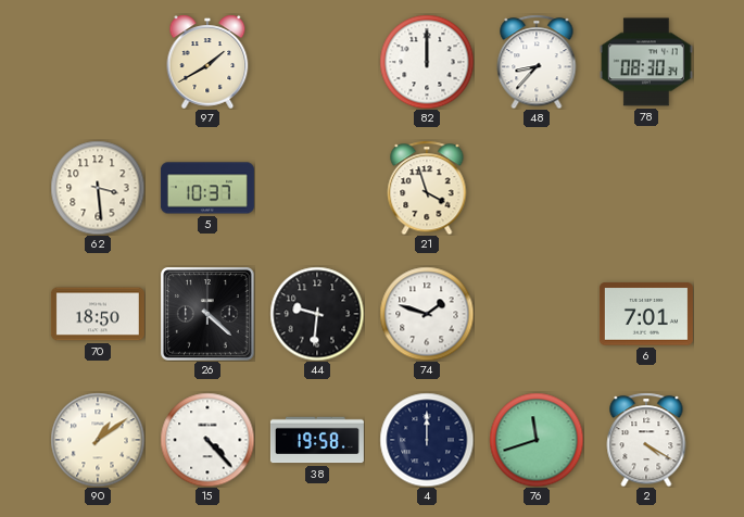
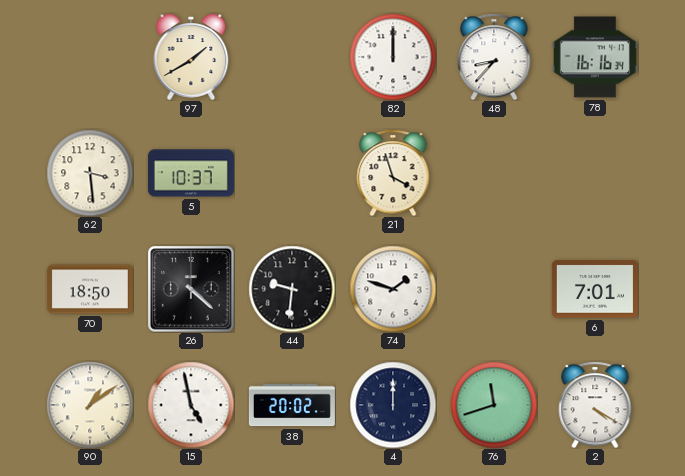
78: 08:30 -> 16:16 (595, 57)
15: 4:23 -> 4:58 (191, 405)
38: 19:58 -> 20:02 (292, 405)
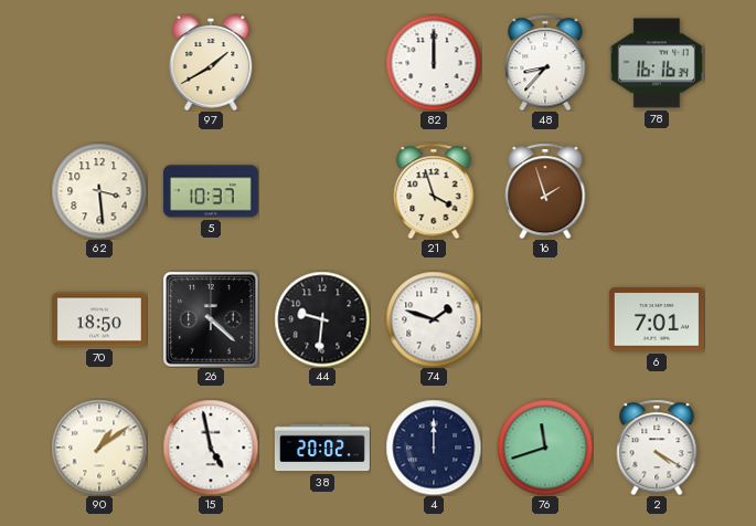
16: none -> 1:57 (545, 191)
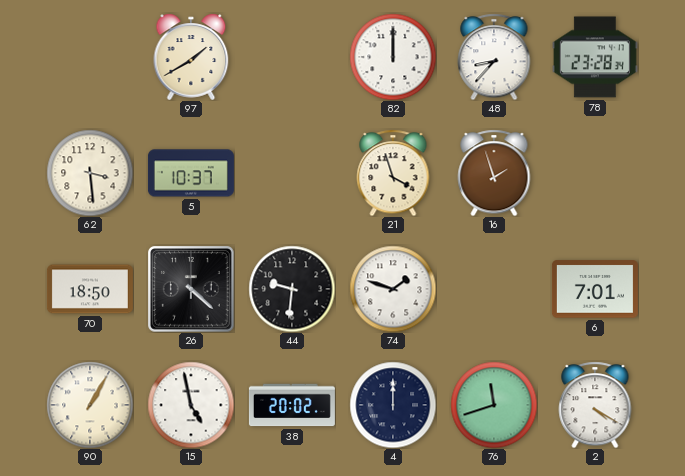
78: 16:16 -> 23:28 (595, 57)
90: 1:09 -> 1:05 (90, 405)
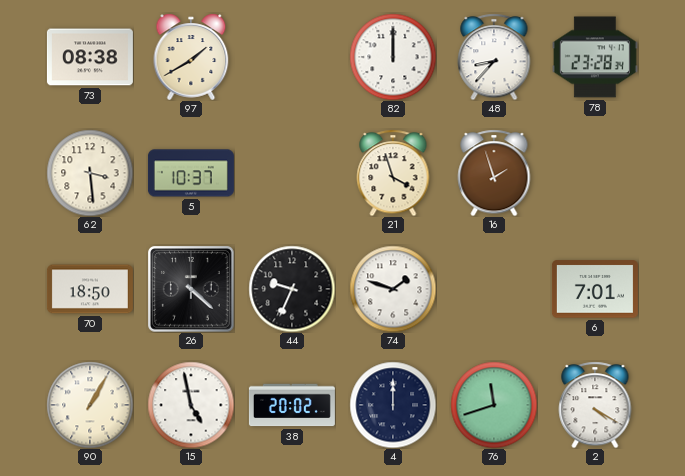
73: none -> 08:38 (90, 57)
44: 9:31 -> 9:34 (292, 289)
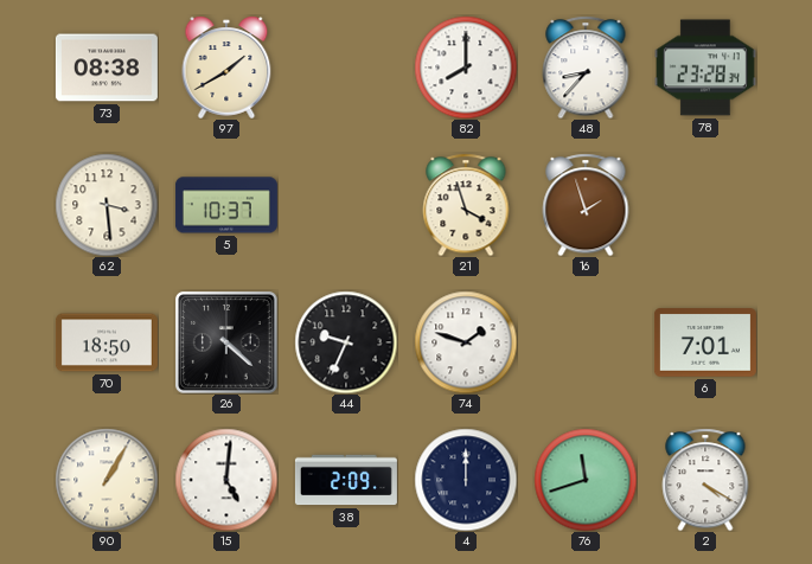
82: 12:00 -> 8:00 (466, 68)
15: 4:58 -> 5:01 (226, 480)
38: 20:02 -> 2:09 (346, 480)
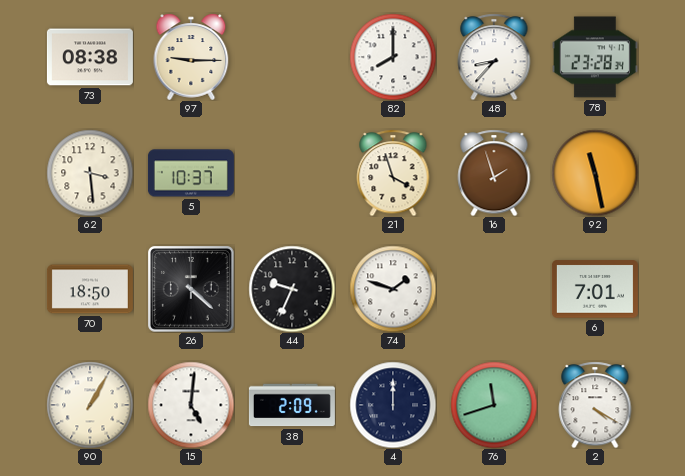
97: 1:40 -> 9:15 (191, 57)
92: none -> 11:28 (595, 173)
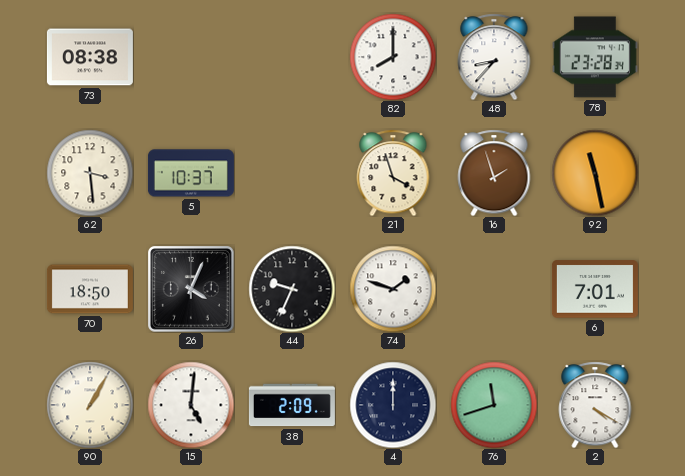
97: 9:15 -> none (191, 57)
26: 4:22 -> 4:04 (191, 289)
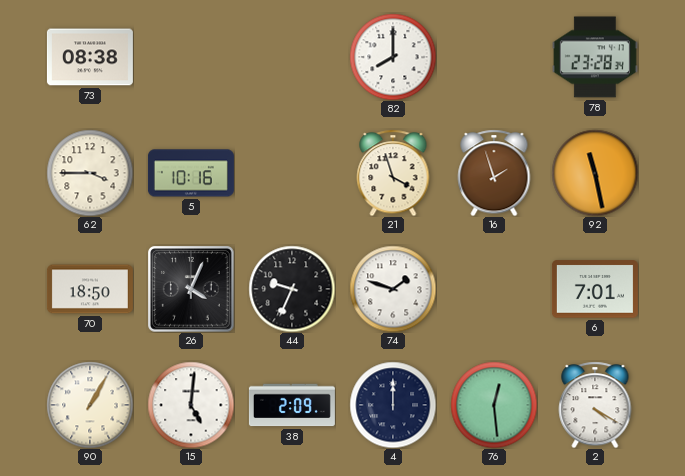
48: 8:37 -> none (494, 57)
62: 3:29 -> 3:45 (90, 173)
5: 10:37 -> 10:16 (191, 173)
76: 11:42 -> 12:29 (494, 405)
